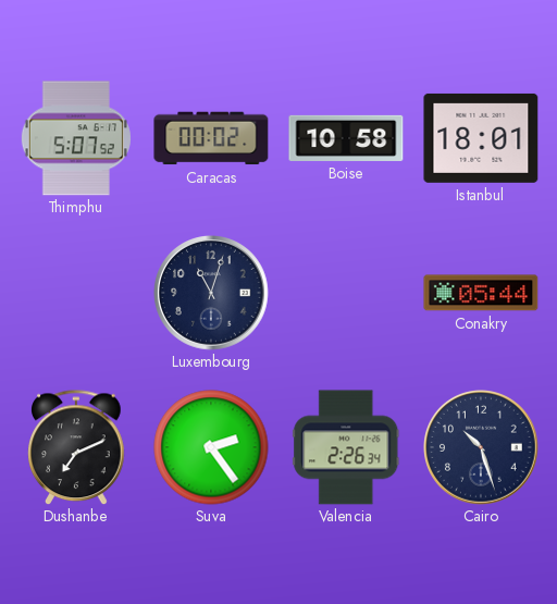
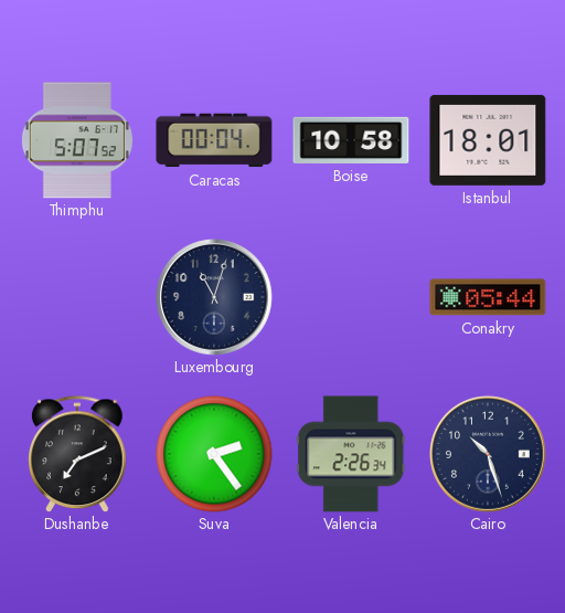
Caracas: 00:02 -> 00:04 (214, 140)
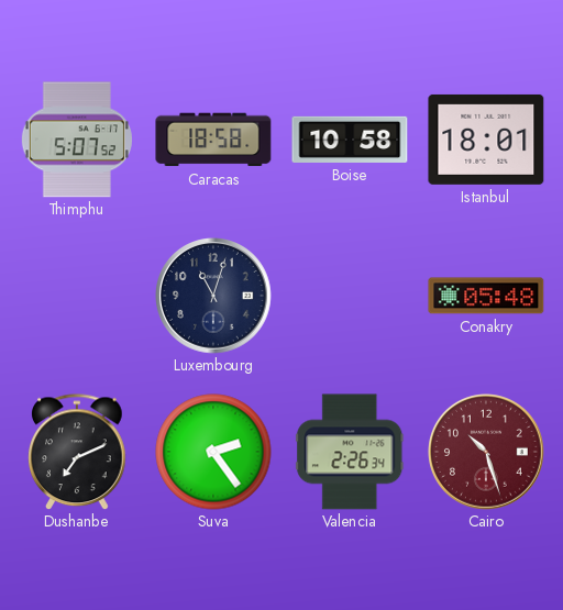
Caracas: 00:04 -> 18:58 (213, 140)
Conakry: 05:44 -> 05:48 (486, 296)
Cairo dial: navy -> burgundy (486, 452)
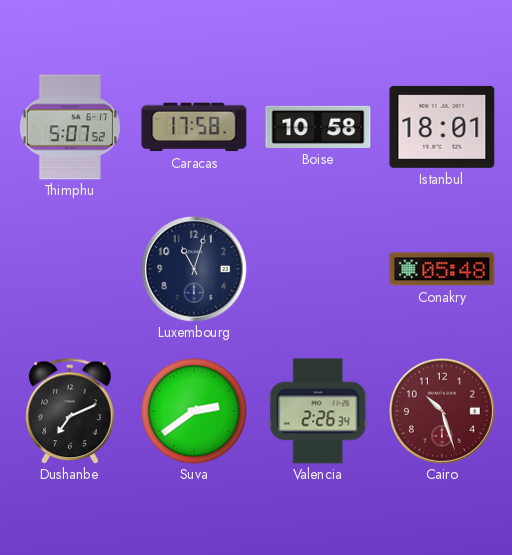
Caracas: 18:58 -> 17:58 (194, 127)
Suva: 2:24 -> 2:39 (194, 411)
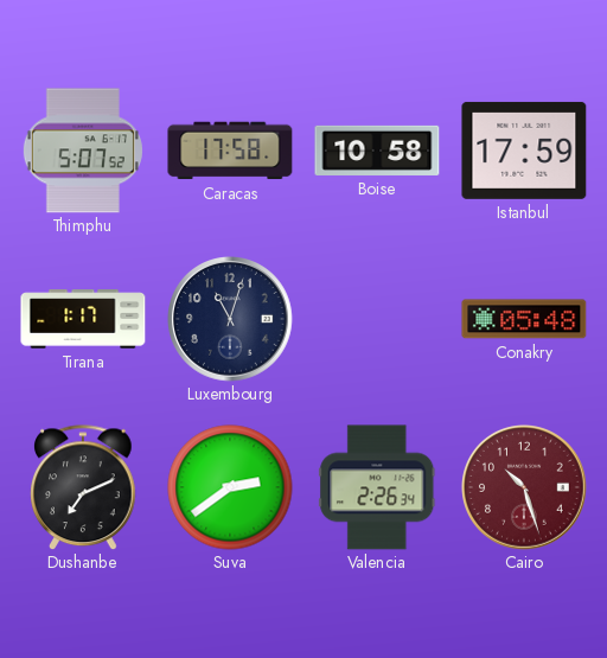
Istanbul: 18:01 -> 17:59 (524, 151)
Tirana: none -> 1:17 (83, 319)
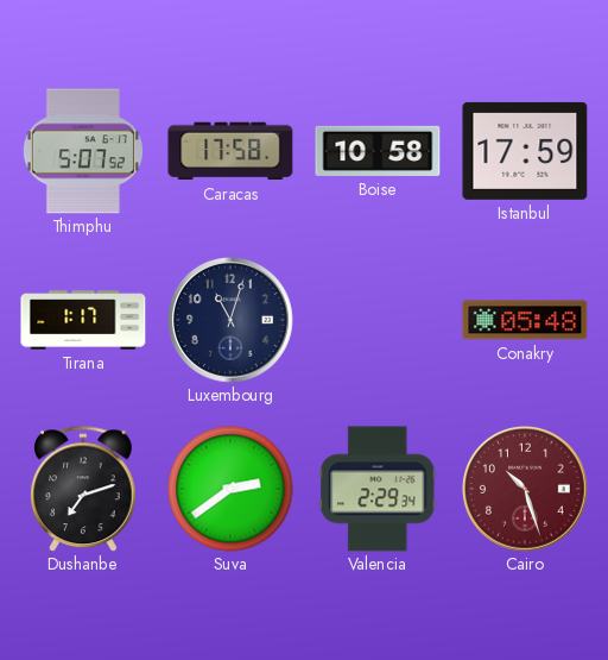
Dushanbe: 7:11 -> 7:12 (83, 489)
Valencia: 2:26 -> 2:29 (378, 489)
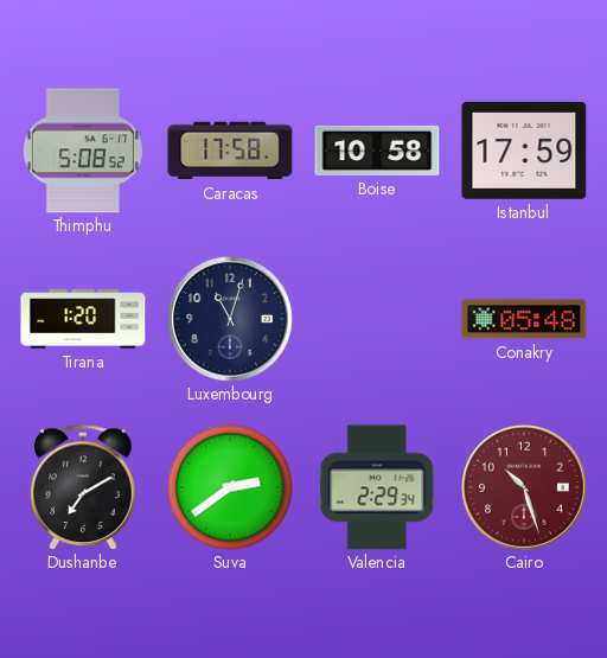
Thimphu: 5:07 -> 5:08 (83, 151)
Tirana: 1:17 -> 1:20 (83, 319)
Dushanbe: 7:12 -> 7:10 (83, 487)
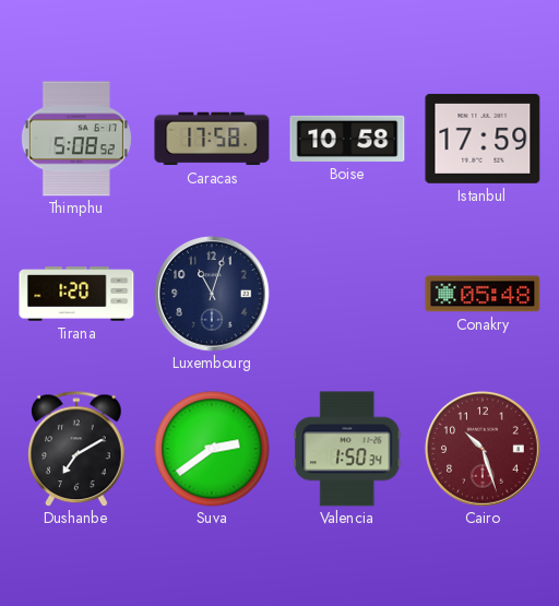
Valencia: 2:29 -> 1:50 (347, 449)
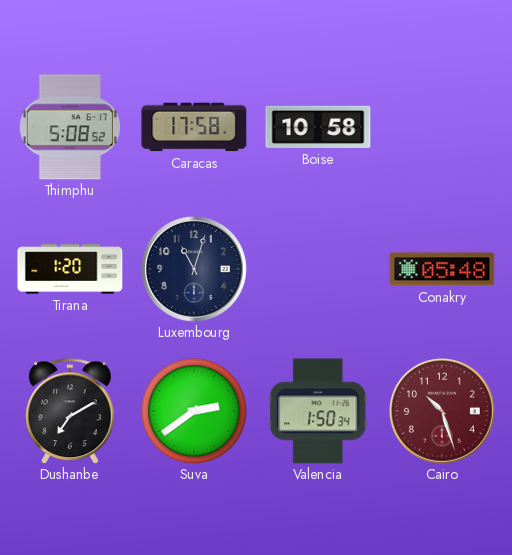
Istanbul: 17:59 -> none (483, 139)
